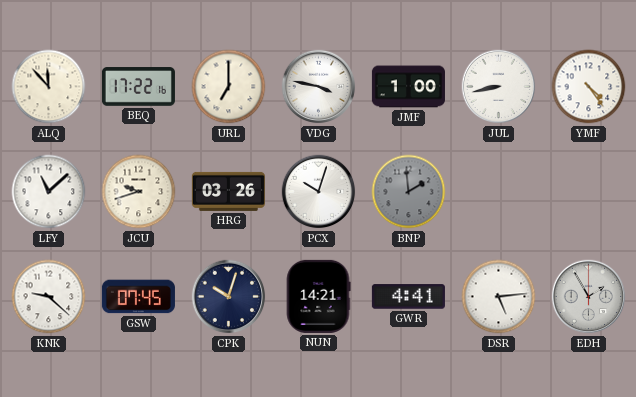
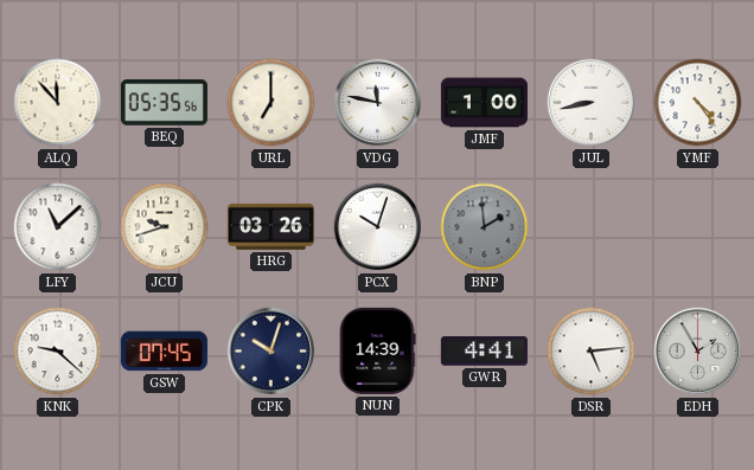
BEQ: 17:22 -> 05:35 (164, 103)
VDG: 3:47 -> 11:47 (378, 103)
NUN: 14:21 -> 14:39 (377, 350)
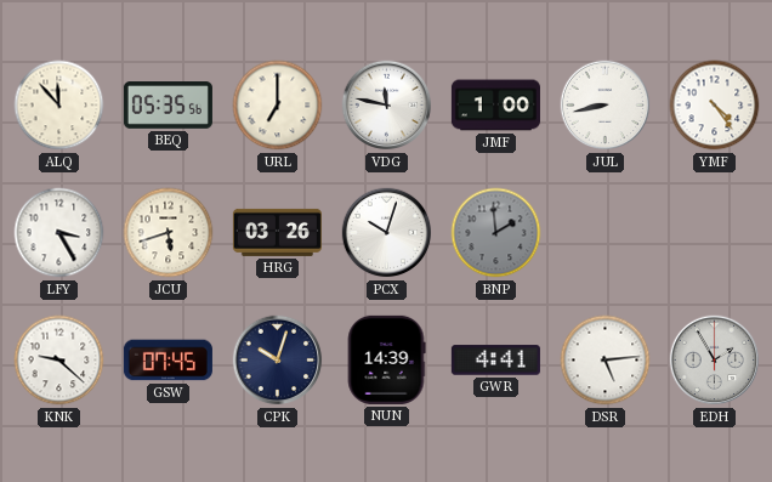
LFY: 11:08 -> 3:25 (59, 233)
JCU: 9:42 -> 5:42 (169, 233)
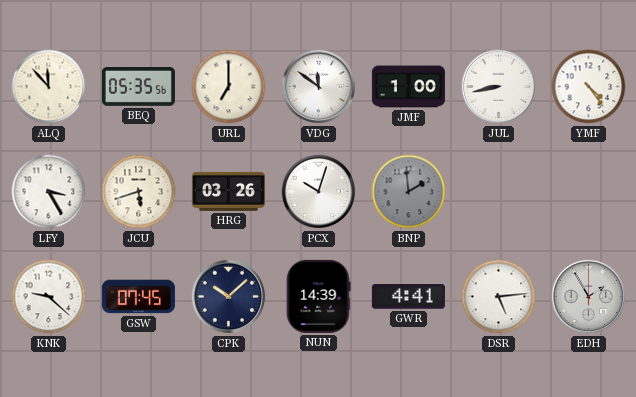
VDG: 11:47 -> 11:51 (319, 87)
CPK: 10:03 -> 10:08 (229, 297)
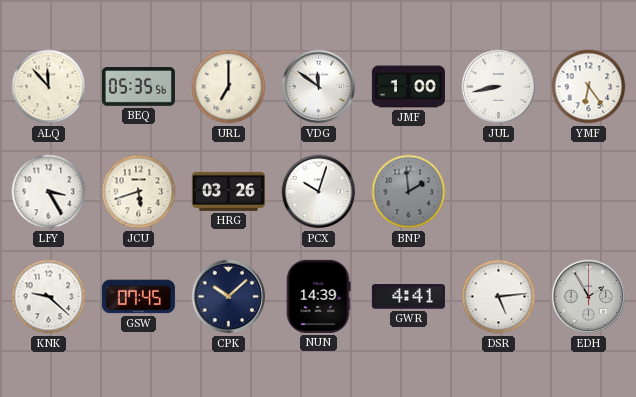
YMF: 4:24 -> 6:24 (589, 87)
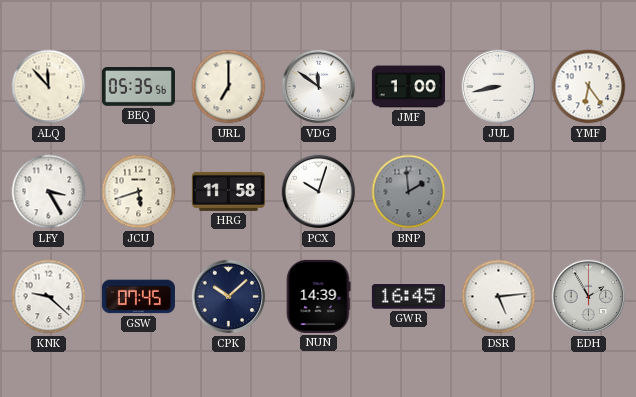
HRG: 03:26 -> 11:58 (228, 191)
GWR: 4:41 -> 16:45 (408, 297)
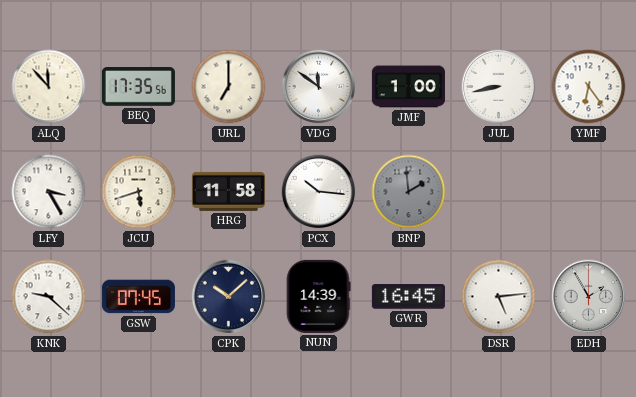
BEQ: 05:35 -> 17:35 (138, 87)
PCX: 10:03 -> 10:16 (319, 192)
